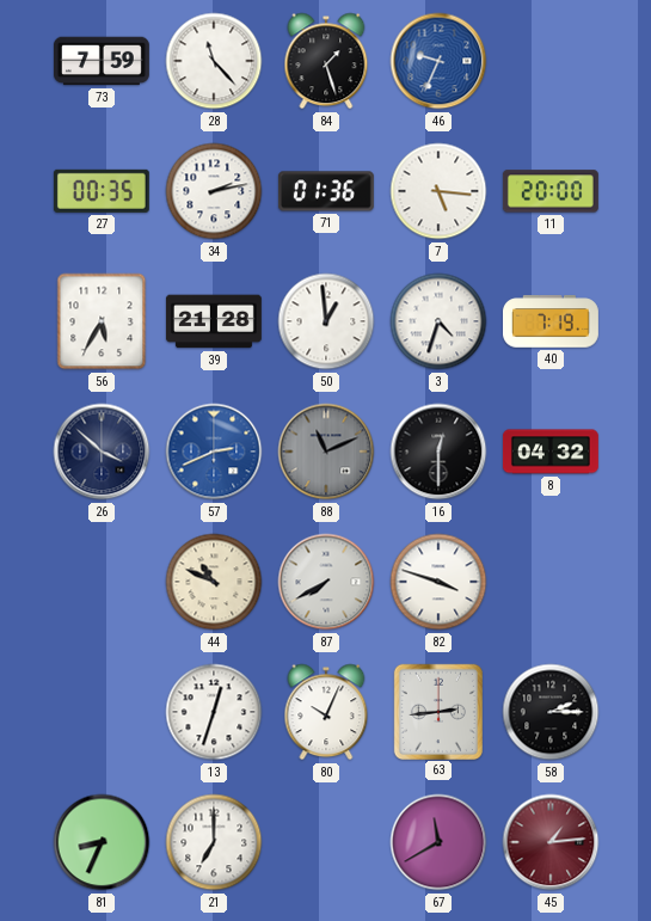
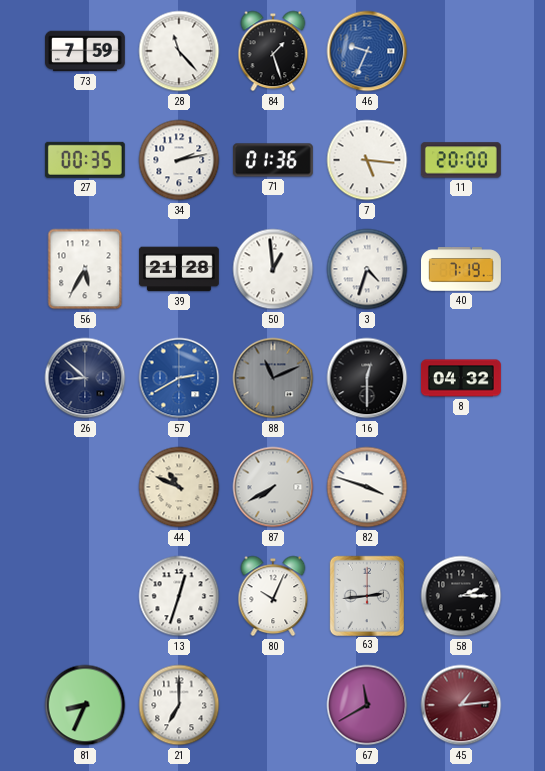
26: 3:52 -> 8:52 (85, 378)
57: 2:41 -> 2:40 (179, 378)
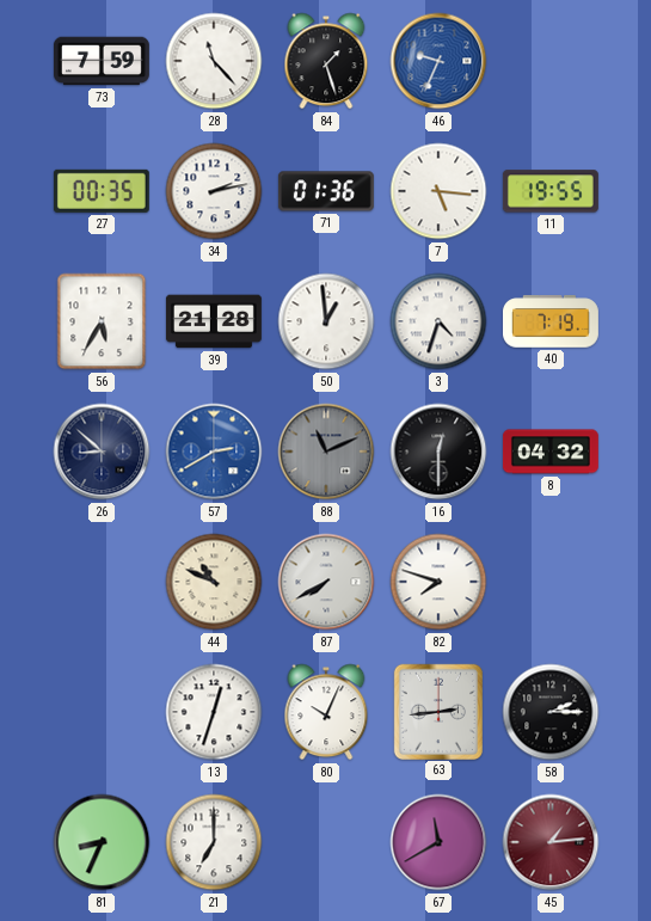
11: 20:00 -> 19:55 (551, 191)
82: 3:48 -> 7:48 (438, 582)
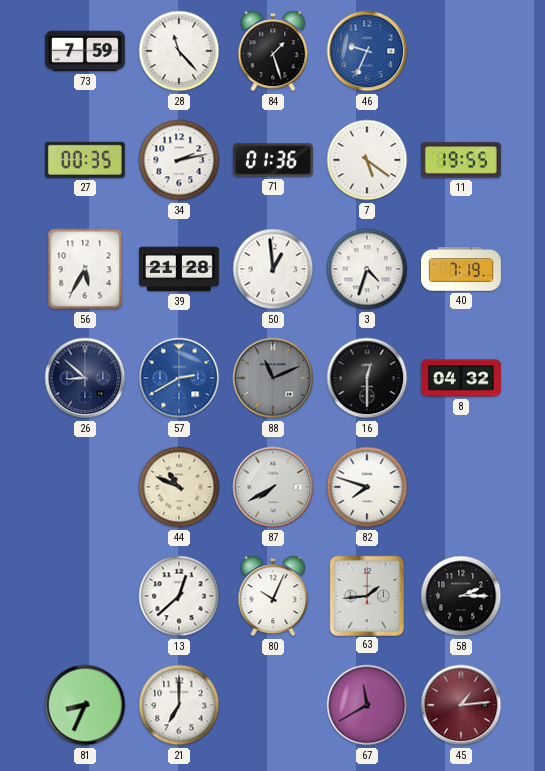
7: 5:16 -> 5:21 (367, 160)
13: 12:33 -> 12:38 (179, 596)
63: 2:44 -> 1:44 (366, 595)
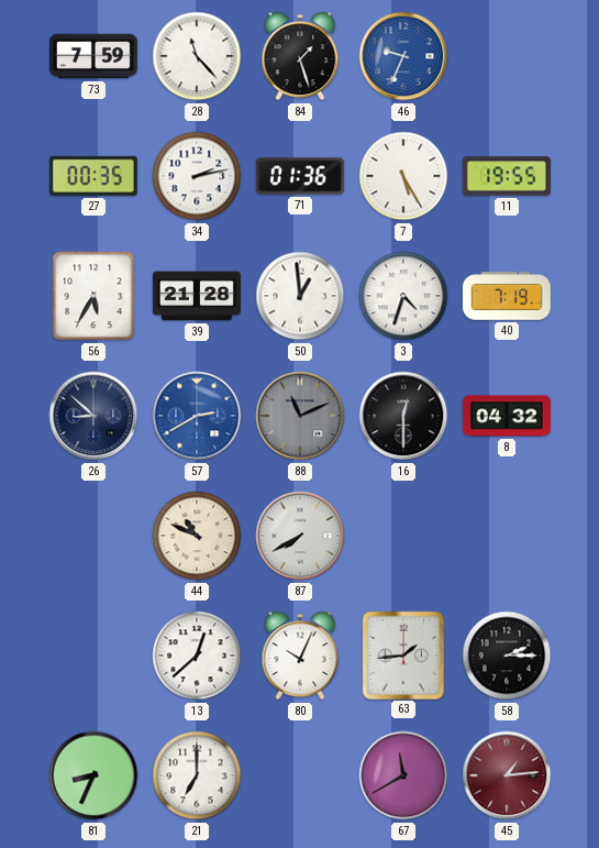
7: 5:21 -> 5:25 (403, 176)
82: 7:48 -> none (367, 487)
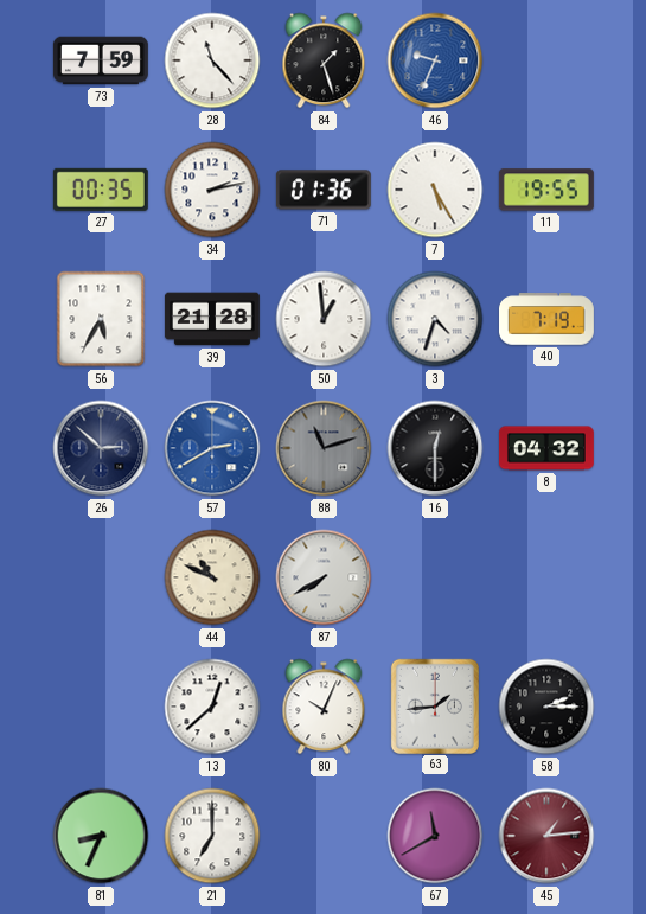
26: 8:52 -> 2:52 (101, 448)
88: 11:11 -> 11:12 (324, 448)
